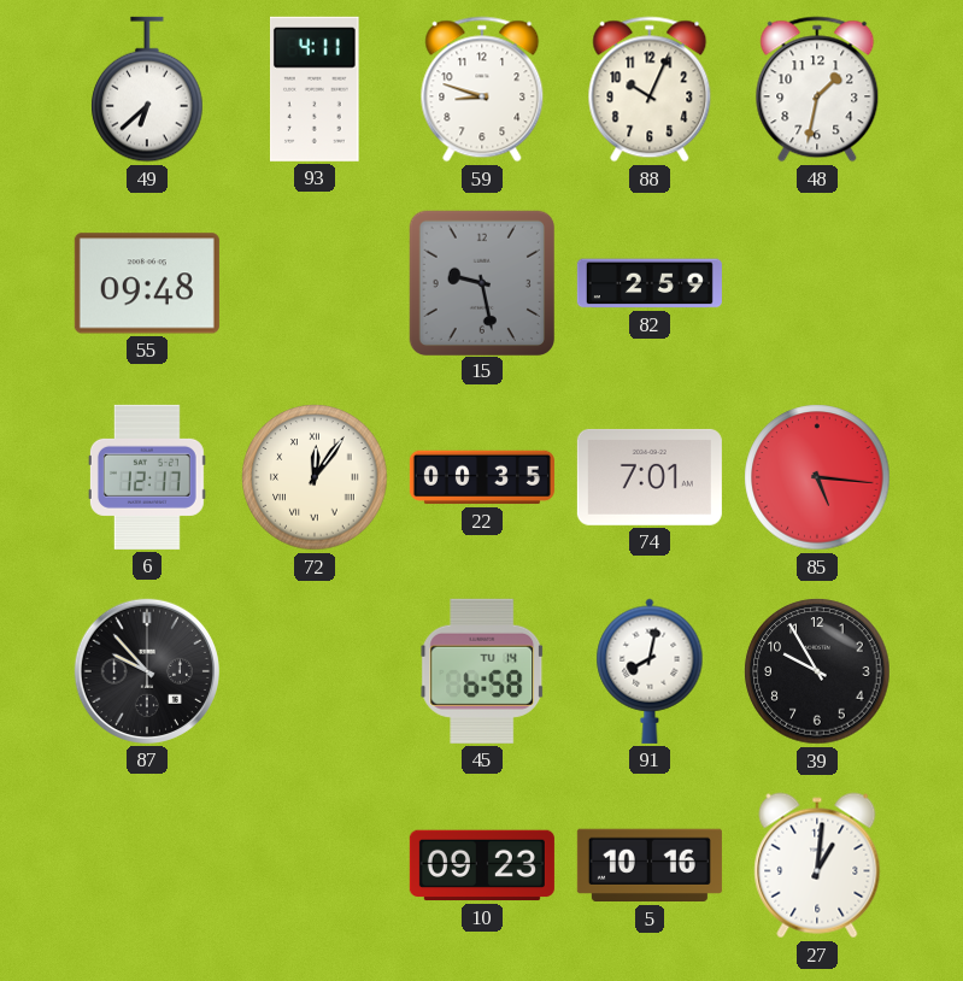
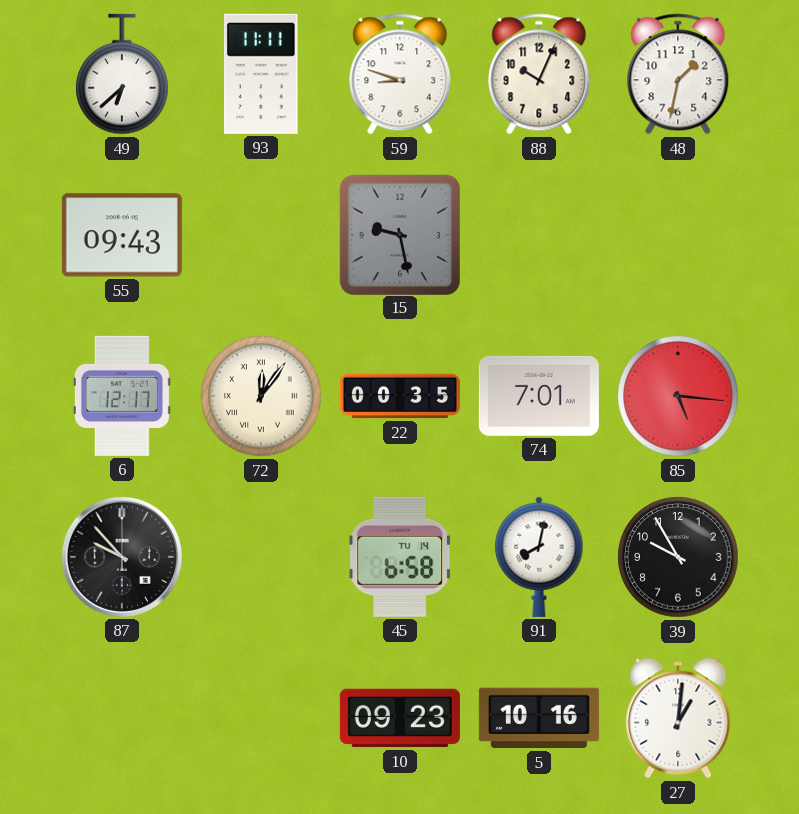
93: 4:11 -> 11:11 (262, 74)
55: 09:48 -> 09:43 (122, 235)
82: 2:59 -> none (650, 283)
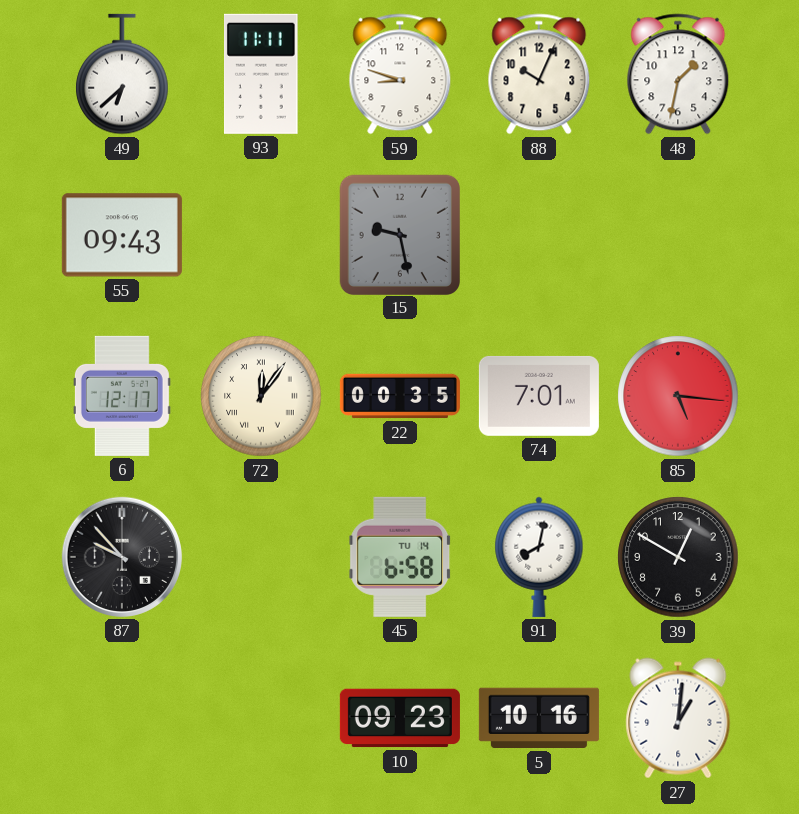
39: 9:55 -> 12:50 (678, 557)
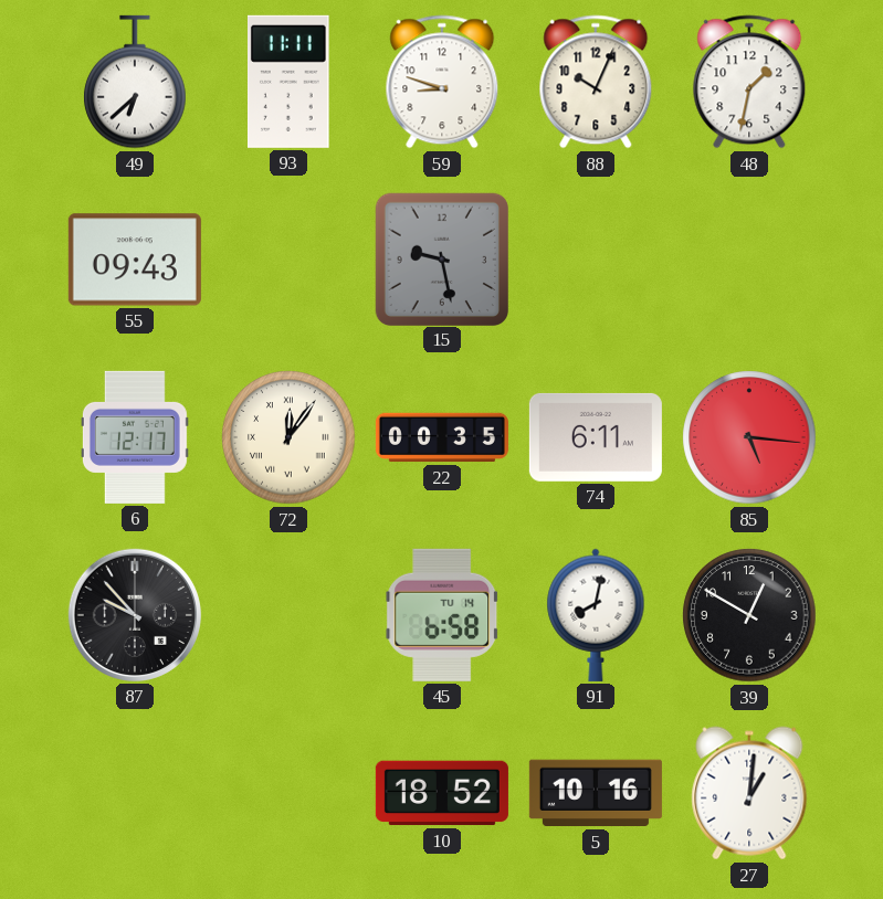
74: 7:01 -> 6:11 (596, 437)
10: 09:23 -> 18:52 (442, 793)
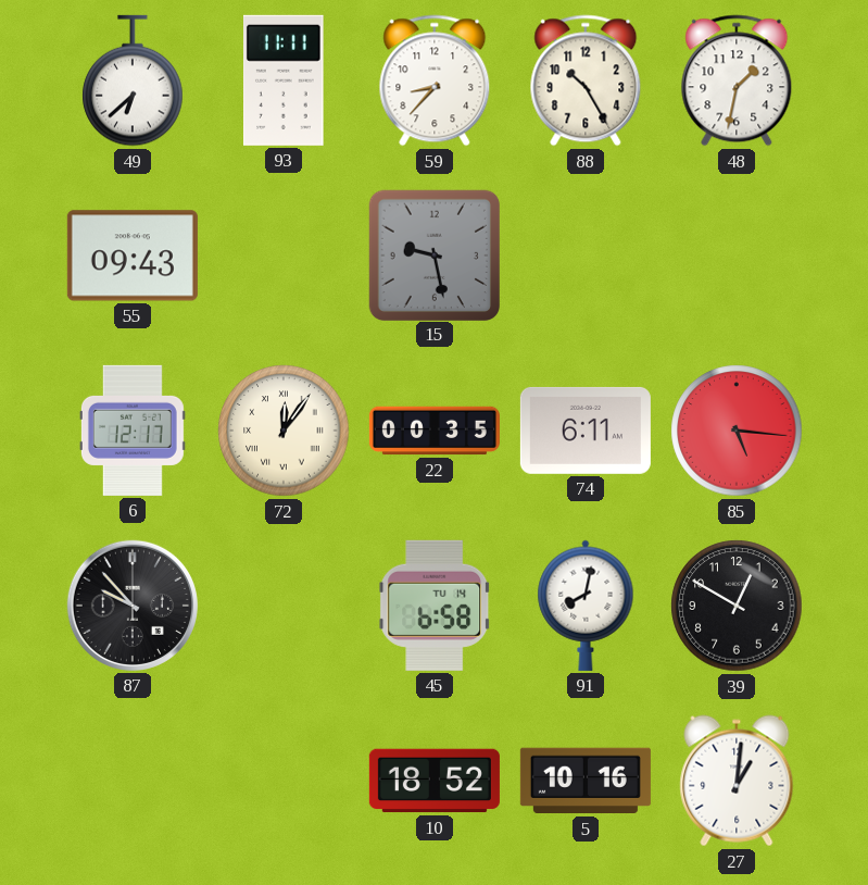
59: 8:48 -> 8:37 (435, 80)
88: 10:04 -> 10:25 (586, 80)
